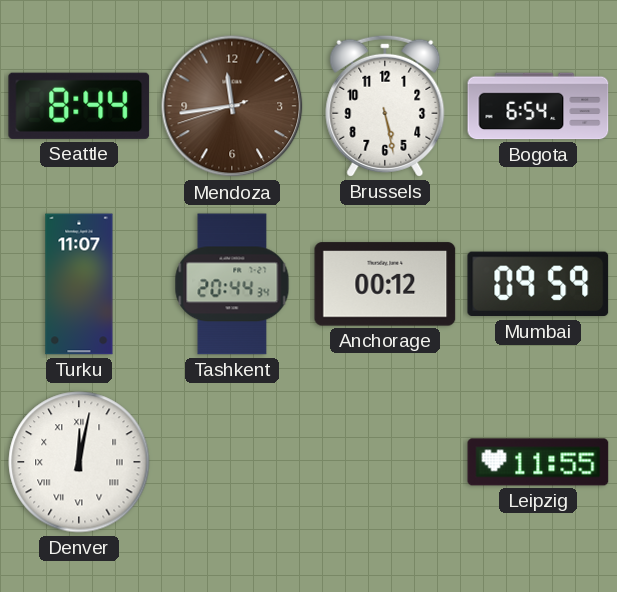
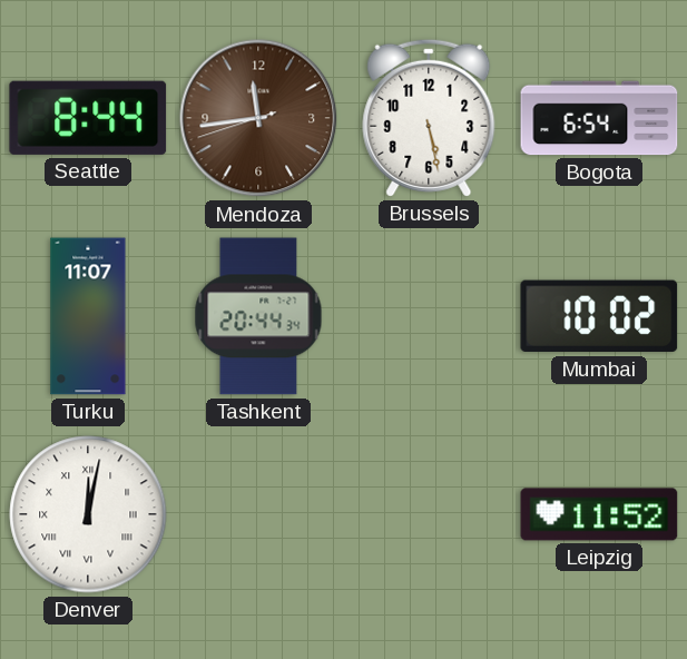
Anchorage: 00:12 -> none (385, 284)
Mumbai: 09:59 -> 10:02 (599, 316)
Leipzig: 11:55 -> 11:52 (599, 514)
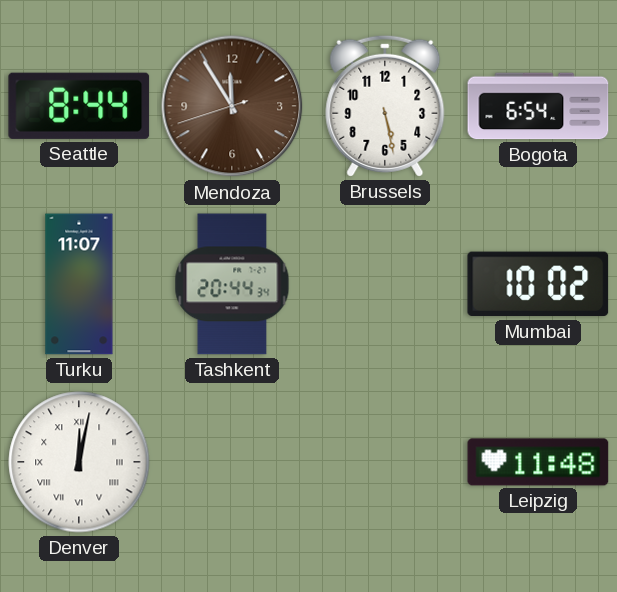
Mendoza: 11:43 -> 11:54 (232, 106)
Leipzig: 11:52 -> 11:48 (538, 462)
